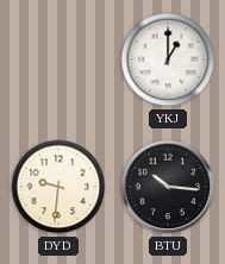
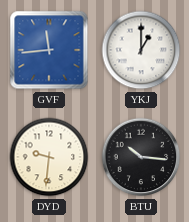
GVF: none -> 11:44 (49, 50)
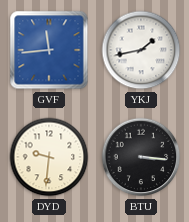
YKJ: 1:00 -> 1:43 (141, 50)
BTU: 10:16 -> 3:16 (141, 157)
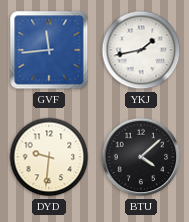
BTU: 3:16 -> 4:08 (141, 157)
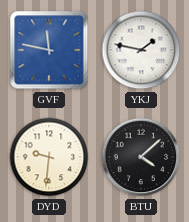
GVF: 11:44 -> 11:47 (49, 50)
YKJ: 1:43 -> 1:47 (141, 50)
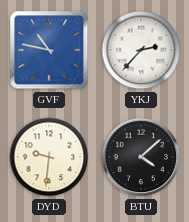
GVF: 11:47 -> 10:47 (49, 50)
YKJ: 1:47 -> 2:37 (141, 50)
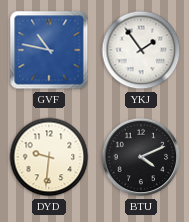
YKJ: 2:37 -> 1:54 (141, 50)
BTU: 4:08 -> 4:11 (141, 157)
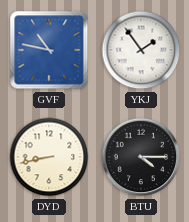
DYD: 9:31 -> 8:43 (49, 157)
BTU: 4:11 -> 4:15 (141, 157)
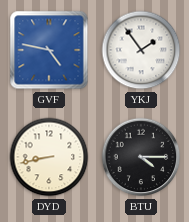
GVF: 10:47 -> 4:47 (49, 50)
